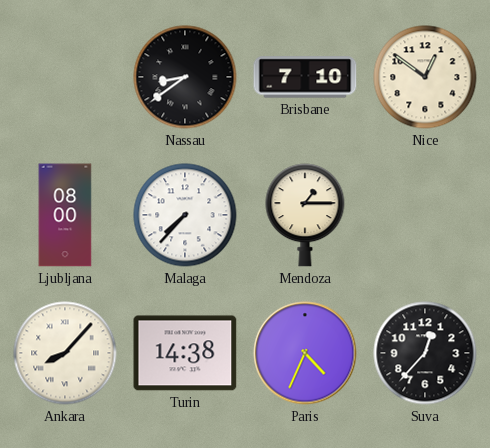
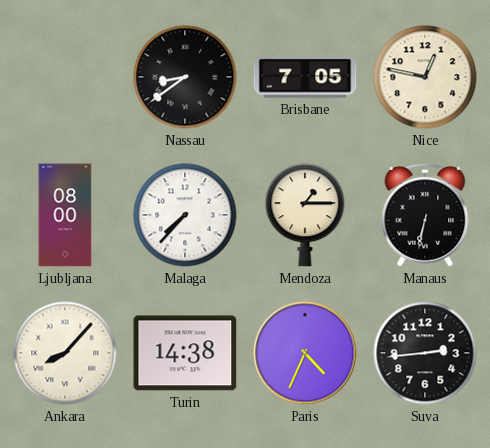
Brisbane: 7:10 -> 7:05 (305, 77)
Nice: 12:51 -> 12:47 (425, 77)
Manaus: none -> 6:32 (425, 215)
Suva: 12:37 -> 2:44 (425, 353)
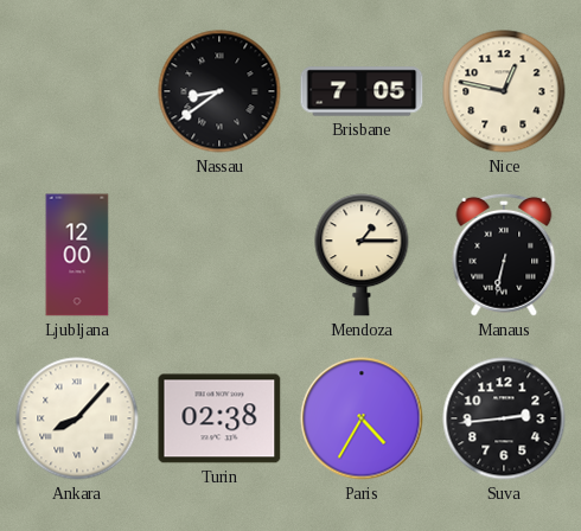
Ljubljana: 08:00 -> 12:00 (77, 255)
Malaga: 7:37 -> none (185, 215)
Turin: 14:38 -> 02:38 (219, 418)
Paris: 4:34 -> 4:35 (362, 418)
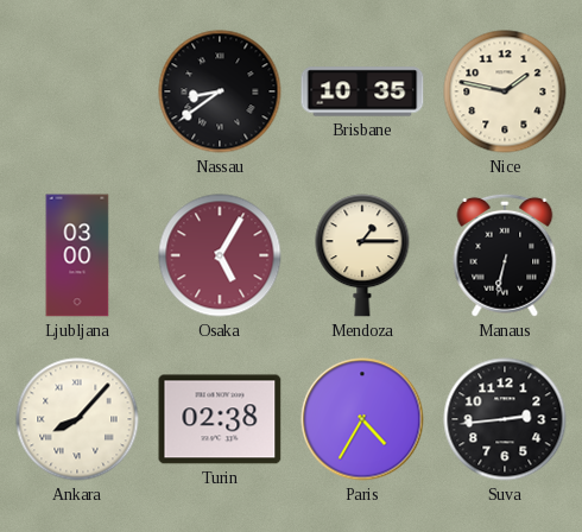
Brisbane: 7:05 -> 10:35 (362, 91)
Nice: 12:47 -> 1:47 (505, 91)
Ljubljana: 12:00 -> 03:00 (77, 255)
Osaka: none -> 5:05 (220, 255)
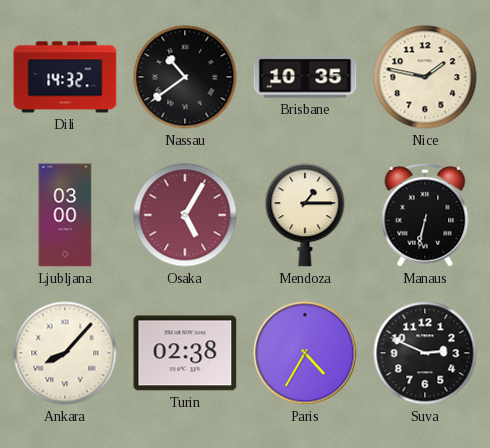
Dili: none -> 14:32 (65, 77)
Nassau: 8:39 -> 10:39 (185, 77)
Suva: 2:44 -> 2:49 (425, 353)
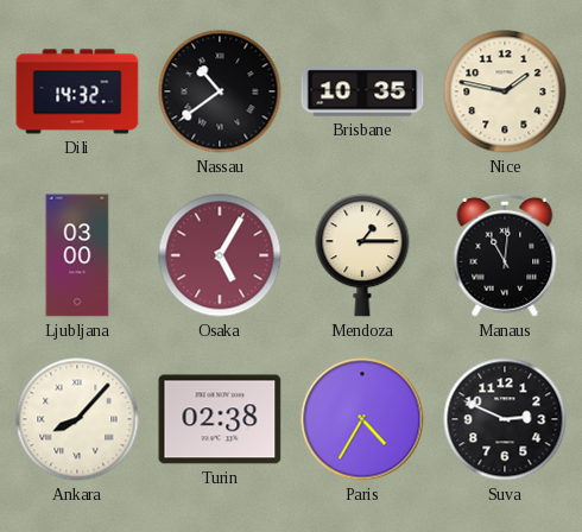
Manaus: 6:32 -> 11:01 (505, 255)
